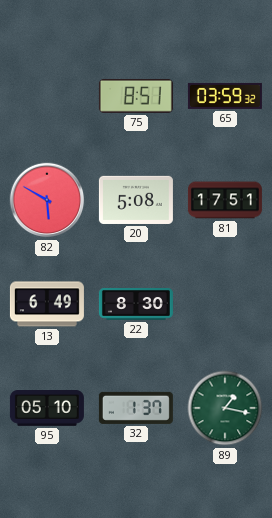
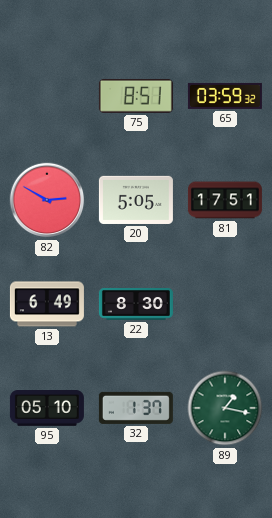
82: 5:50 -> 2:50 (47, 200)
20: 5:08 -> 5:05 (136, 200)
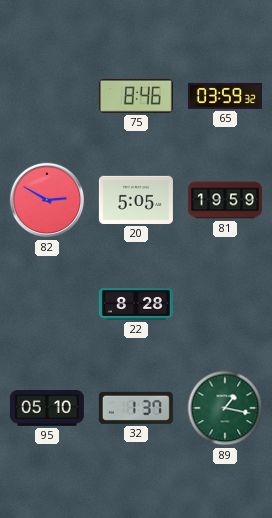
75: 8:51 -> 8:46 (136, 96)
81: 17:51 -> 19:59 (225, 200)
13: 6:49 -> none (47, 304)
22: 8:30 -> 8:28 (136, 304)
